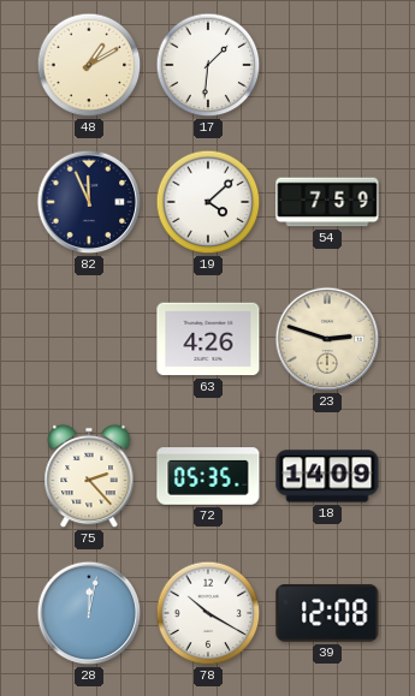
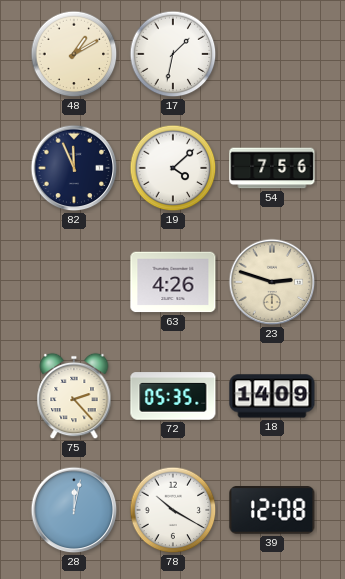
17: 1:31 -> 1:32 (173, 54)
54: 7:59 -> 7:56 (272, 168)
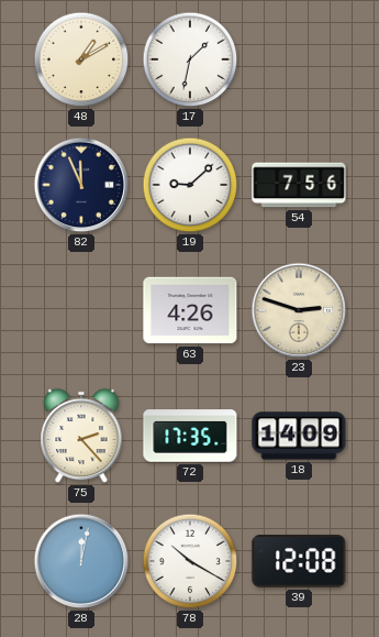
19: 4:08 -> 9:08 (190, 185)
72: 05:35 -> 17:35 (190, 436)
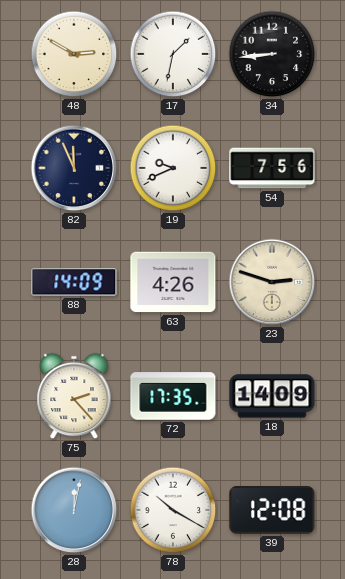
48: 1:10 -> 2:50 (74, 54)
34: none -> 8:44 (272, 54)
19: 9:08 -> 9:41 (173, 168)
88: none -> 14:09 (74, 282)
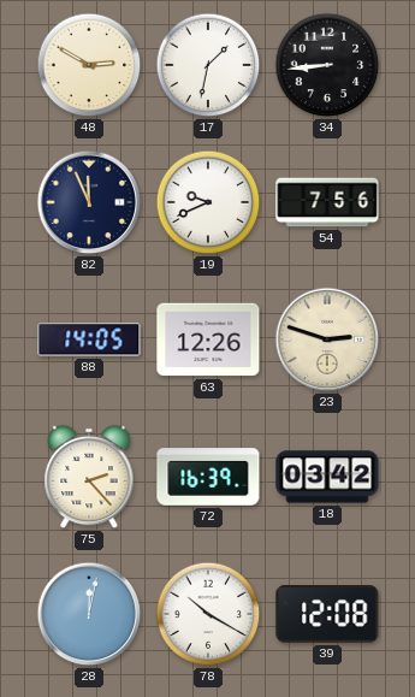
88: 14:09 -> 14:05 (89, 339)
63: 4:26 -> 12:26 (208, 339)
72: 17:35 -> 16:39 (208, 477)
18: 14:09 -> 03:42 (327, 477)
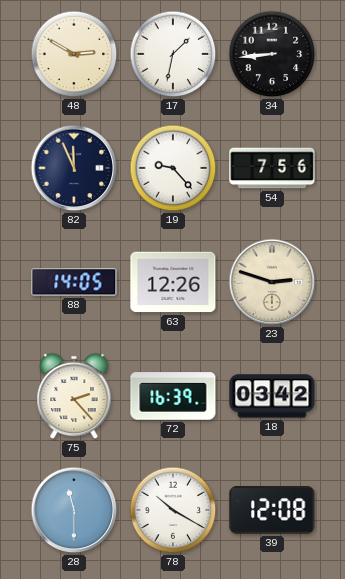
19: 9:41 -> 9:23 (173, 168)
28: 12:02 -> 11:30 (74, 510)
